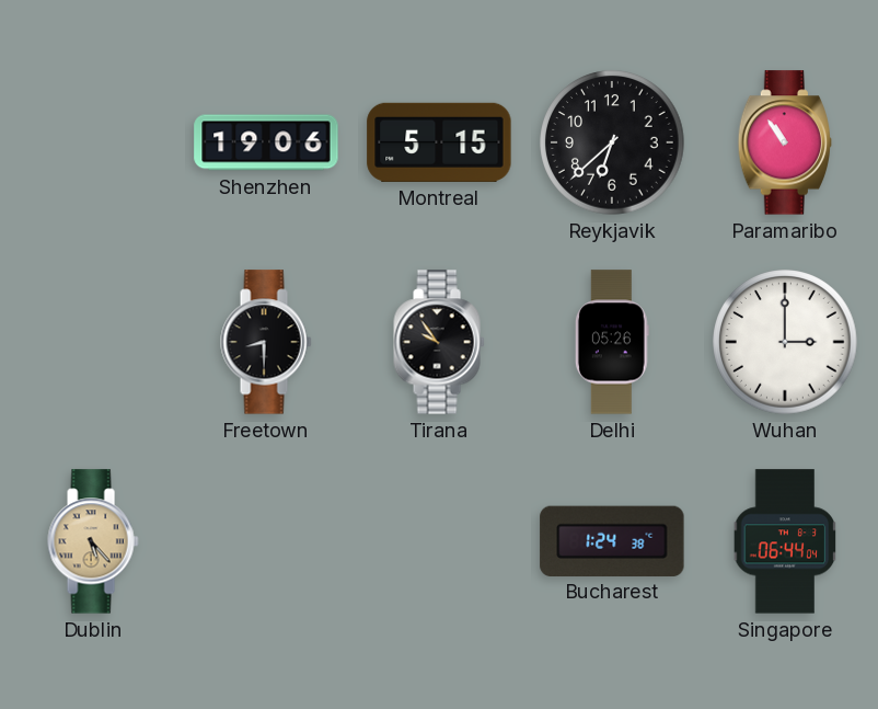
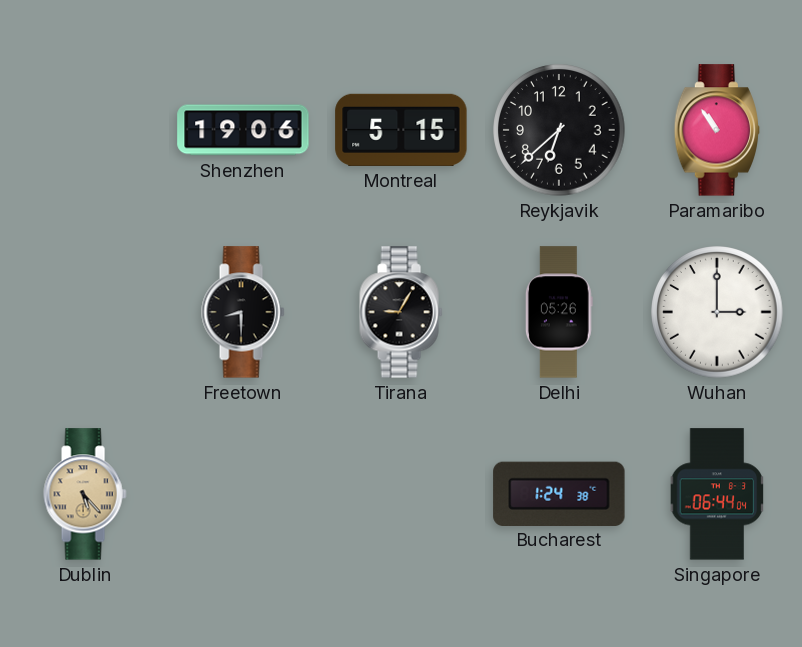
Tirana: 9:54 -> 9:05 (401, 312)
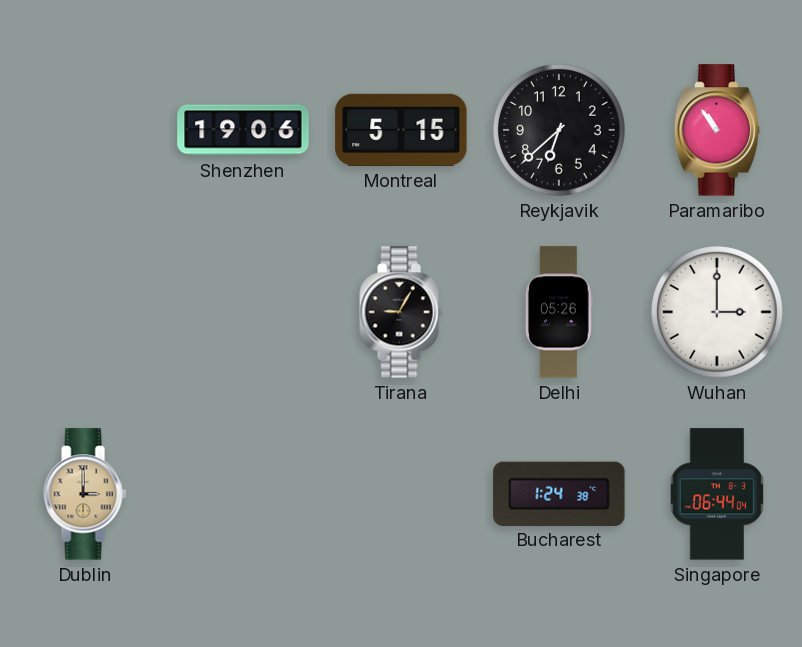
Freetown: 8:30 -> none (243, 312)
Dublin: 5:23 -> 3:00 (85, 494)
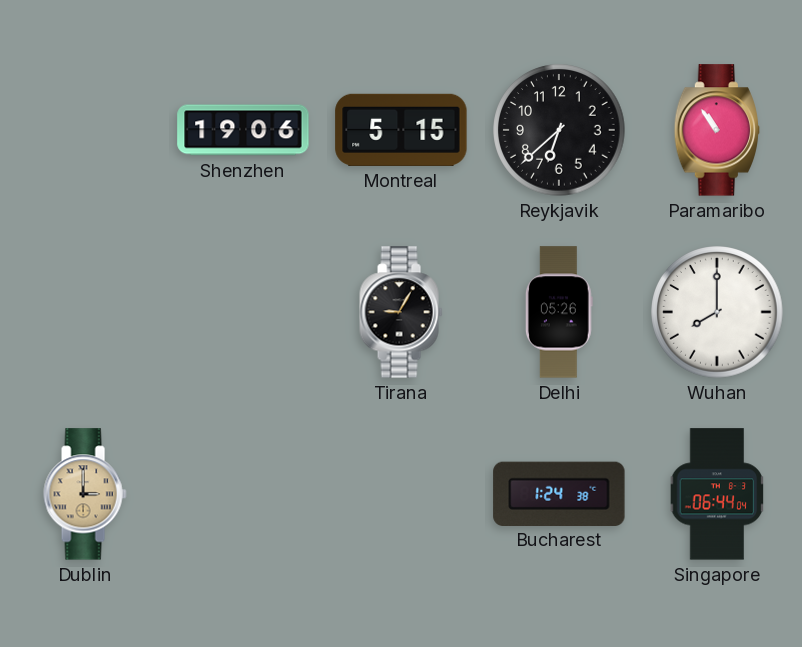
Wuhan: 3:00 -> 8:00 (717, 312)
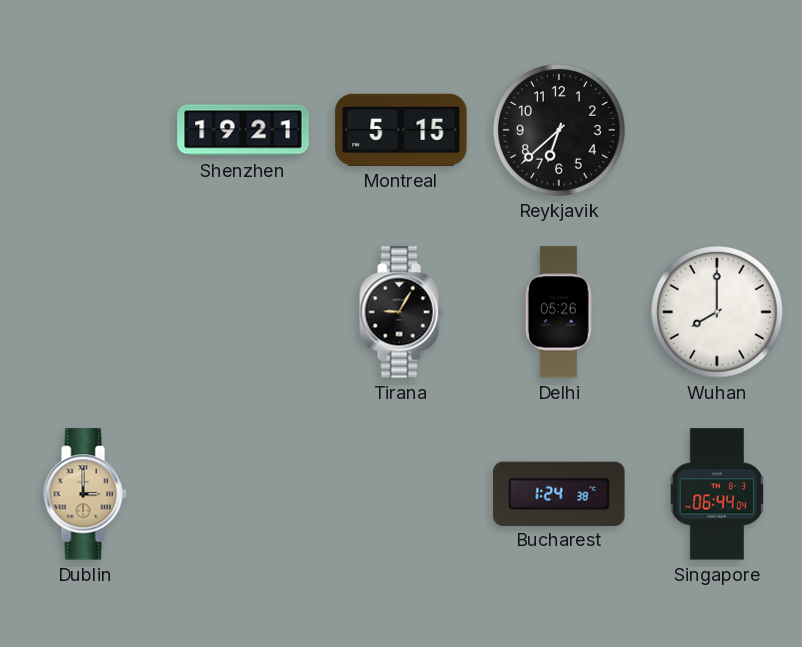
Shenzhen: 19:06 -> 19:21 (243, 130)
Paramaribo: 10:54 -> none (717, 130)
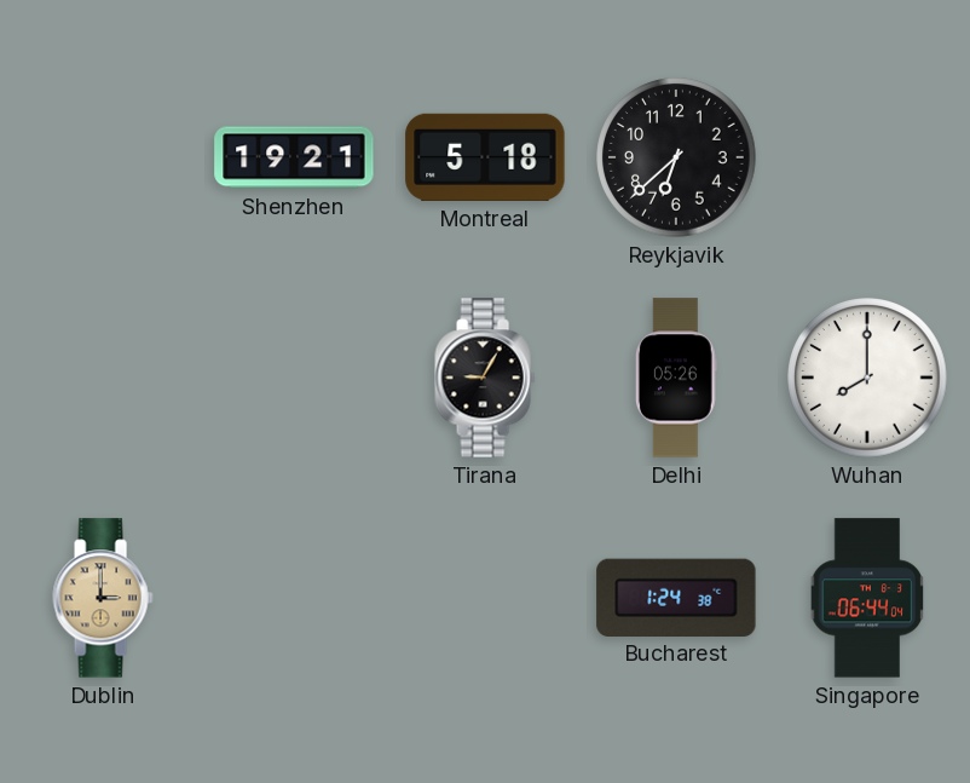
Montreal: 5:15 -> 5:18 (485, 157)
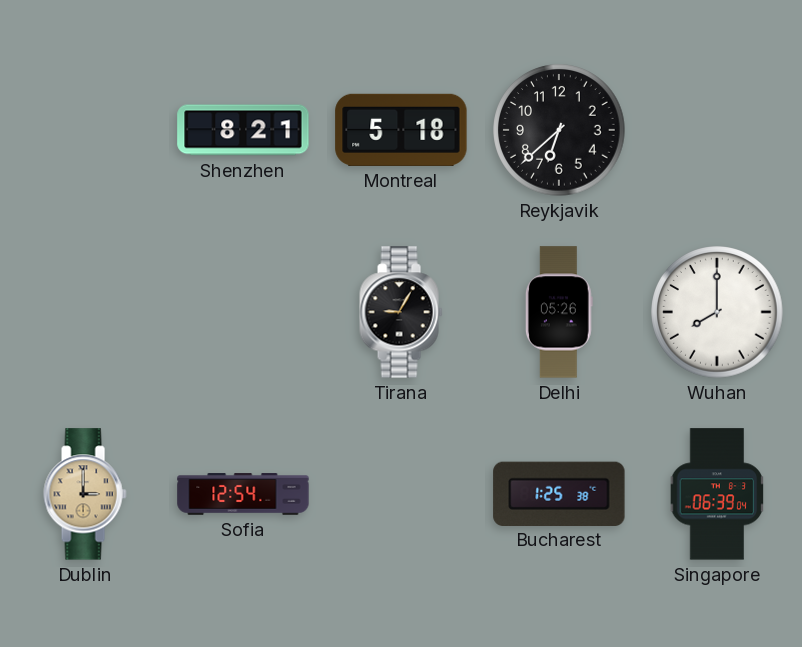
Shenzhen: 19:21 -> 8:21 (243, 130)
Sofia: none -> 12:54 (243, 494)
Bucharest: 1:24 -> 1:25 (559, 493)
Singapore: 06:44 -> 06:39 (717, 494)
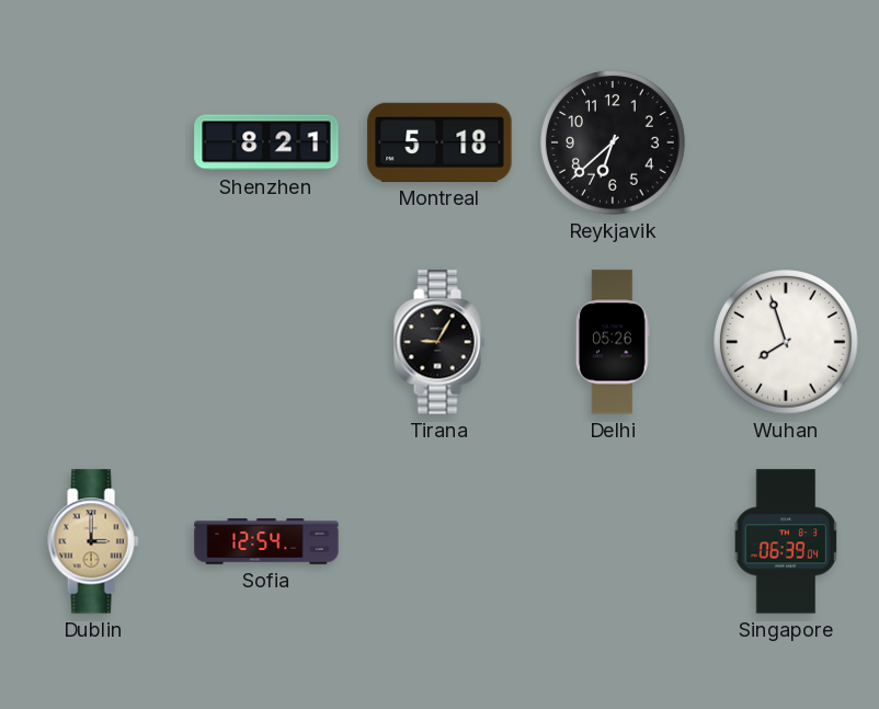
Wuhan: 8:00 -> 7:57 (786, 342)
Bucharest: 1:25 -> none (559, 493)
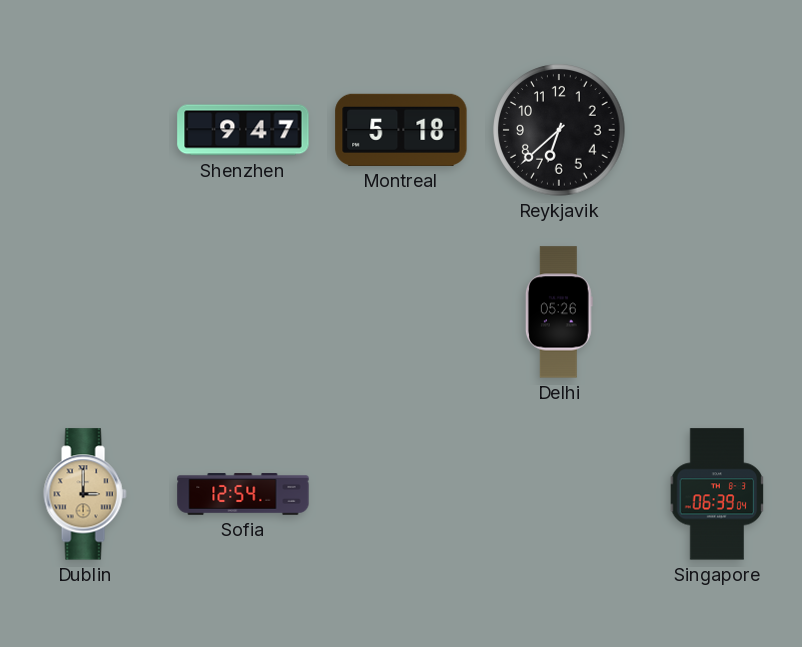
Shenzhen: 8:21 -> 9:47 (243, 130)
Tirana: 9:05 -> none (439, 342)
Wuhan: 7:57 -> none (786, 342)
